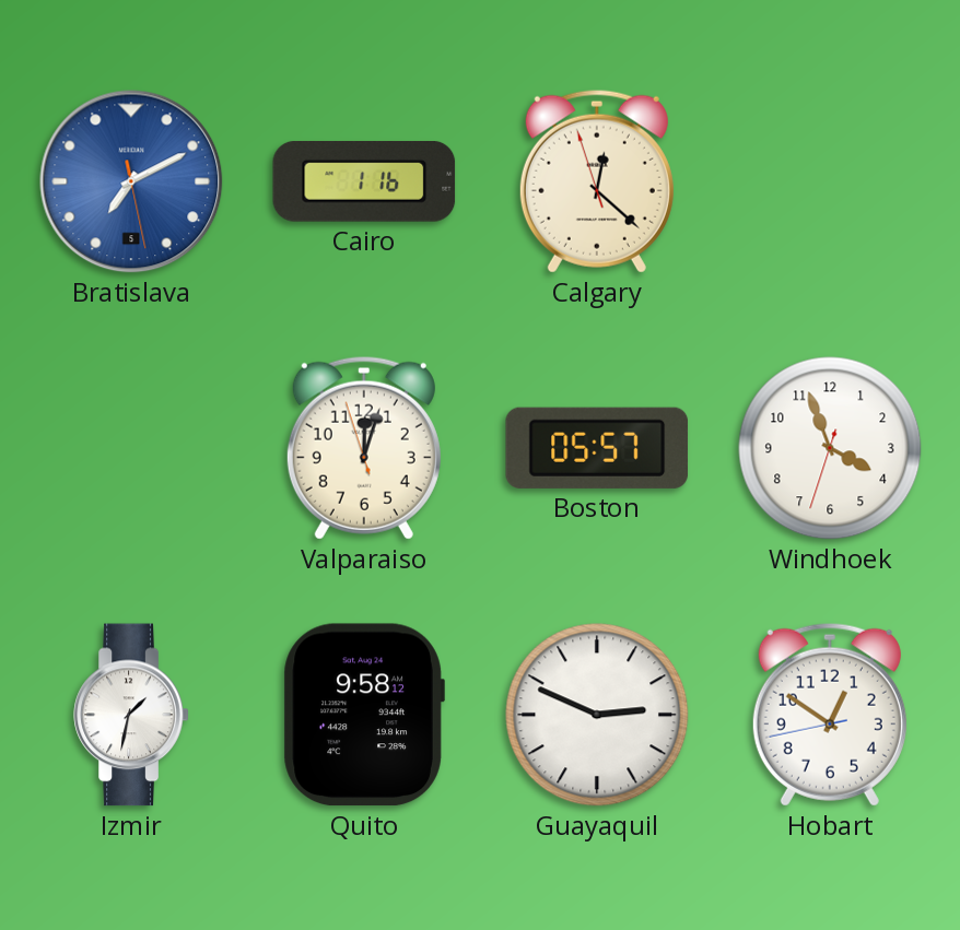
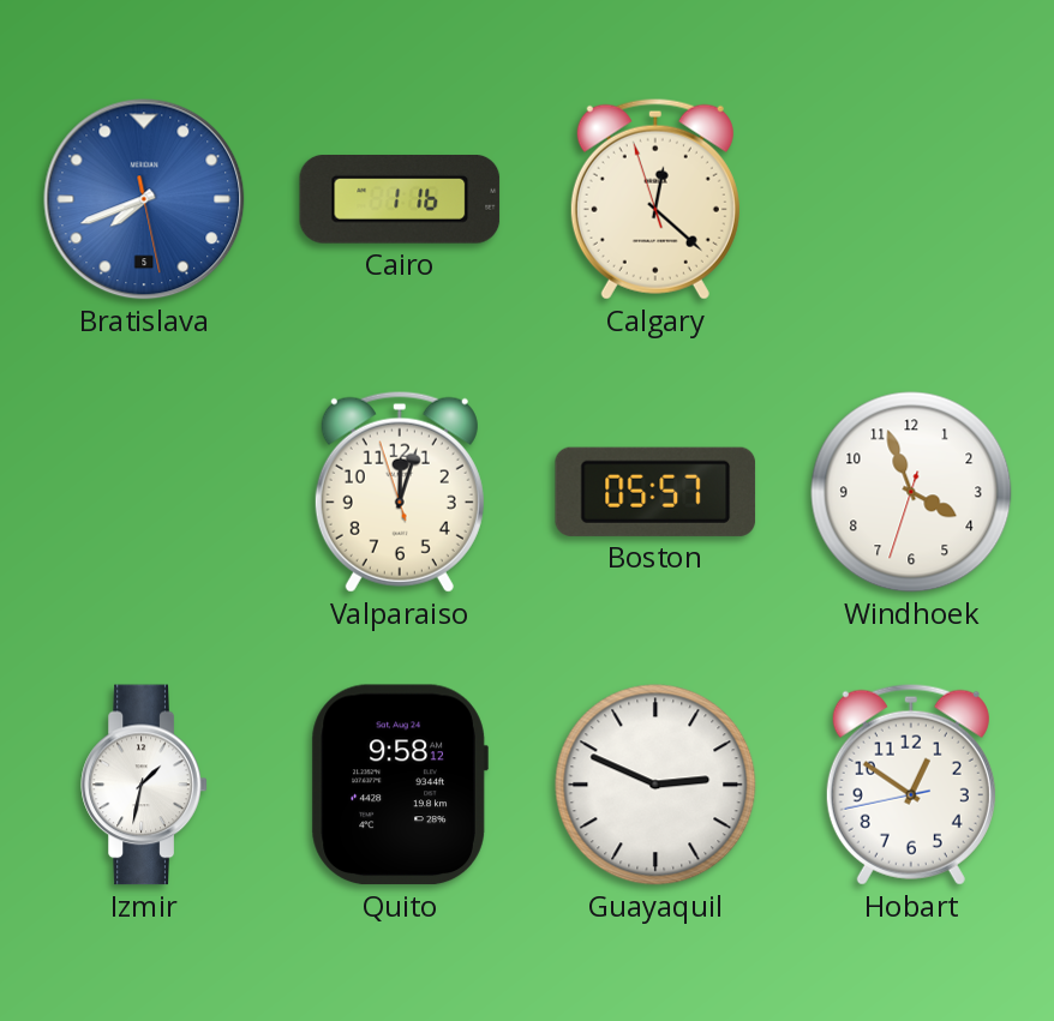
Bratislava: 7:10 -> 7:41 (144, 199)
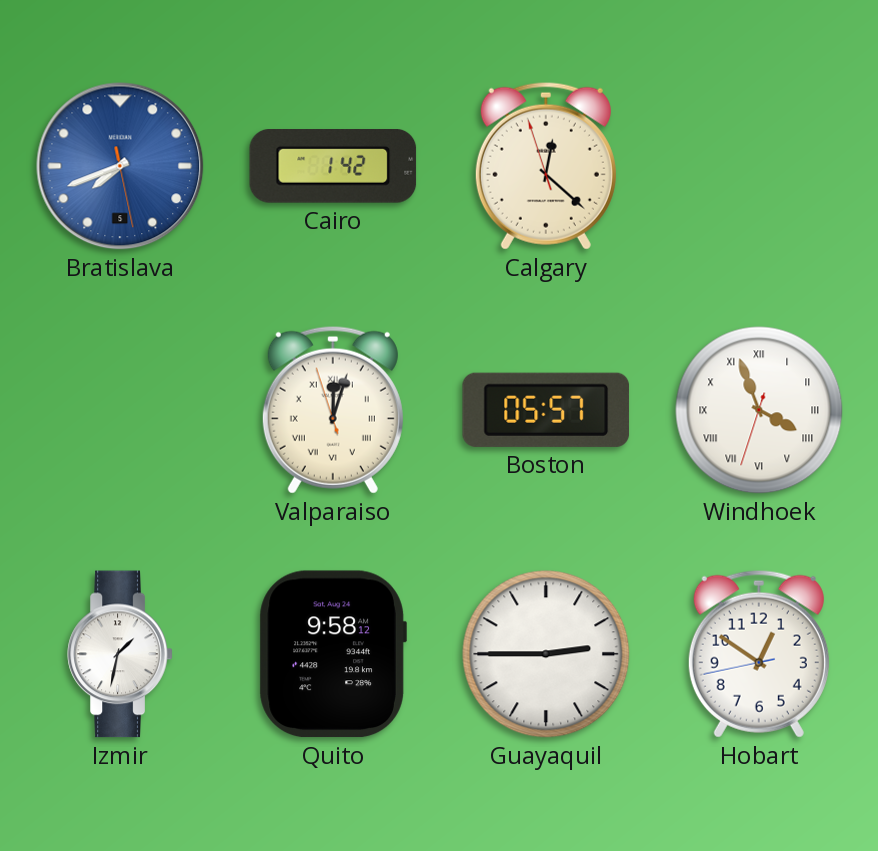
Cairo: 1:16 -> 1:42 (333, 167)
Valparaiso numerals: Arabic -> Roman (333, 410)
Windhoek numerals: Arabic -> Roman (759, 410)
Guayaquil: 2:49 -> 2:45 (546, 654)
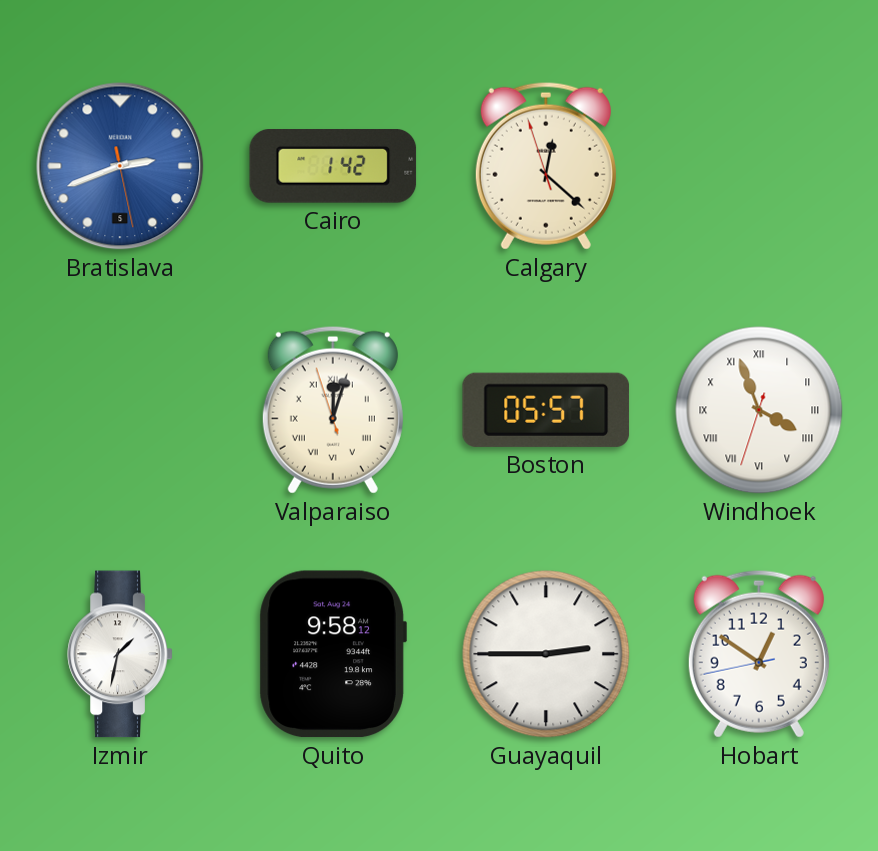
Bratislava: 7:41 -> 2:41 (120, 166)
